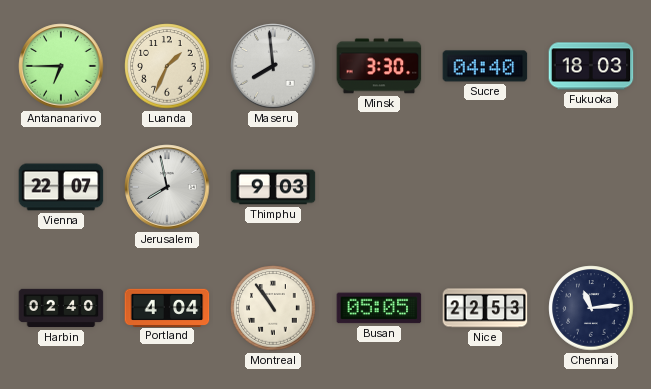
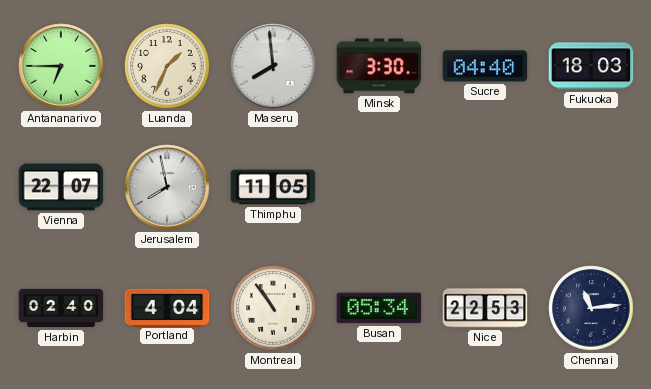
Thimphu: 9:03 -> 11:05 (273, 187)
Busan: 05:05 -> 05:34 (379, 308)
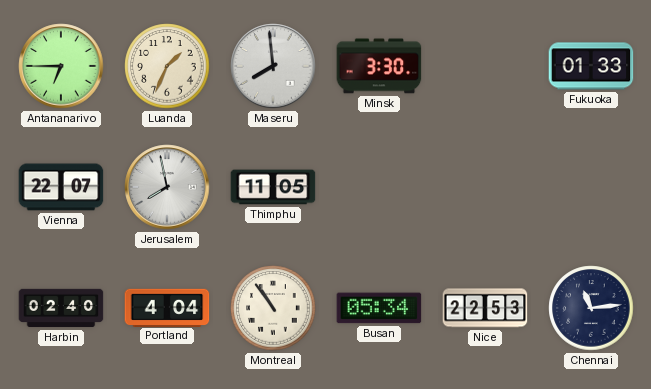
Sucre: 04:40 -> none (485, 66)
Fukuoka: 18:03 -> 01:33 (591, 66)
